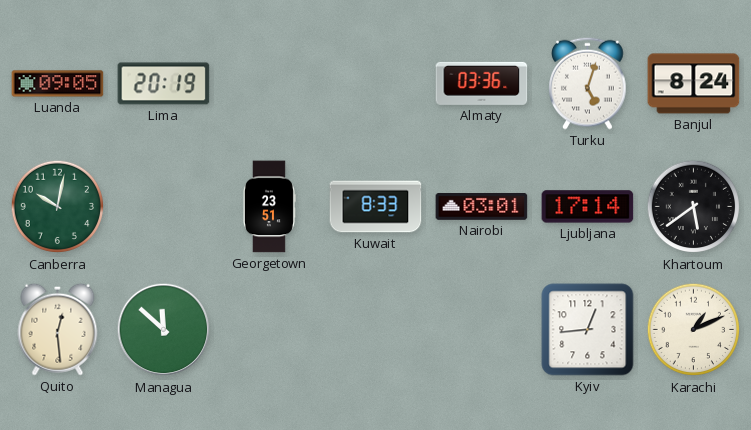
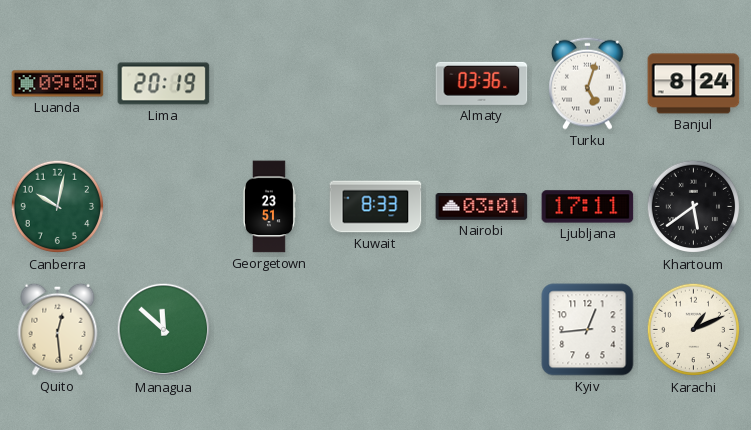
Ljubljana: 17:14 -> 17:11 (588, 207)
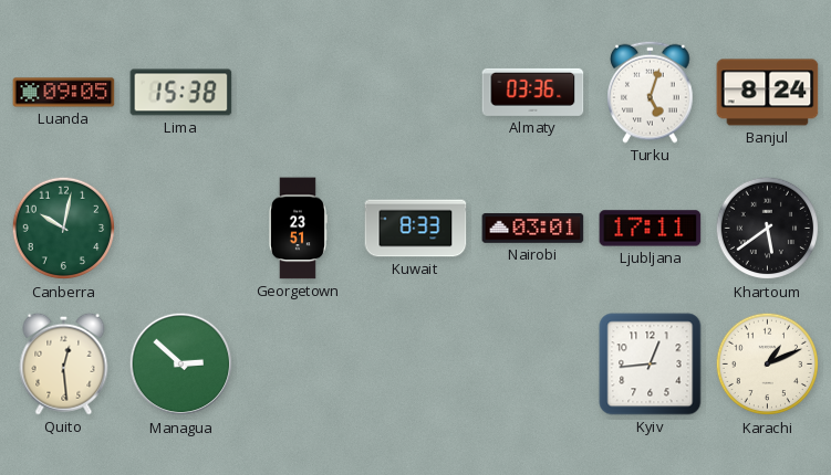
Lima: 20:19 -> 15:38 (181, 93)
Managua: 11:52 -> 2:52 (181, 365)
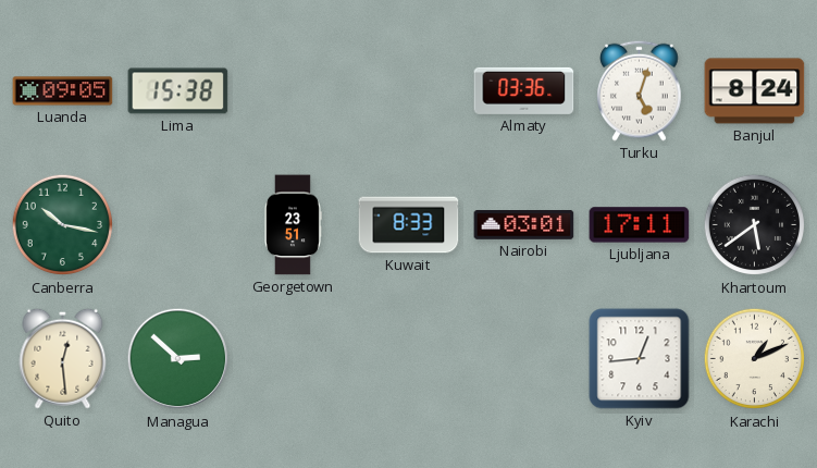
Canberra: 10:02 -> 10:17 (63, 225)
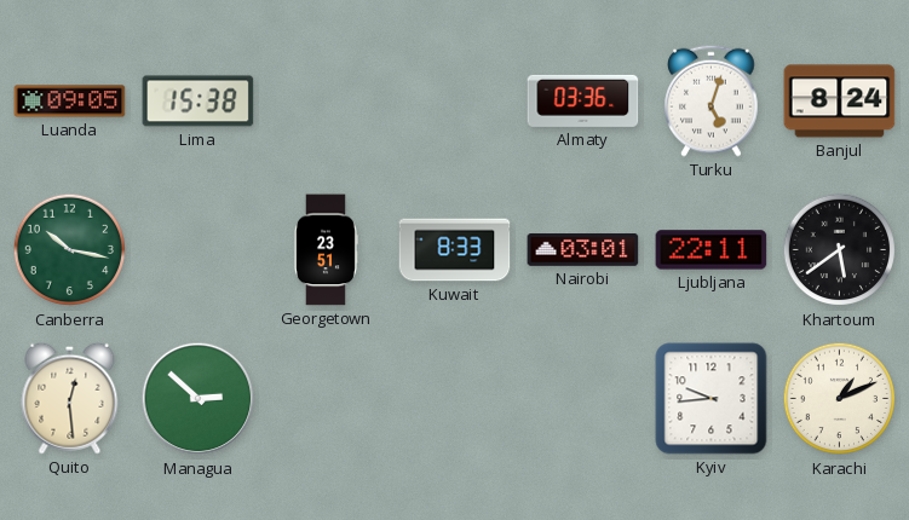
Ljubljana: 17:11 -> 22:11 (712, 250)
Kyiv: 12:44 -> 9:44 (712, 399)
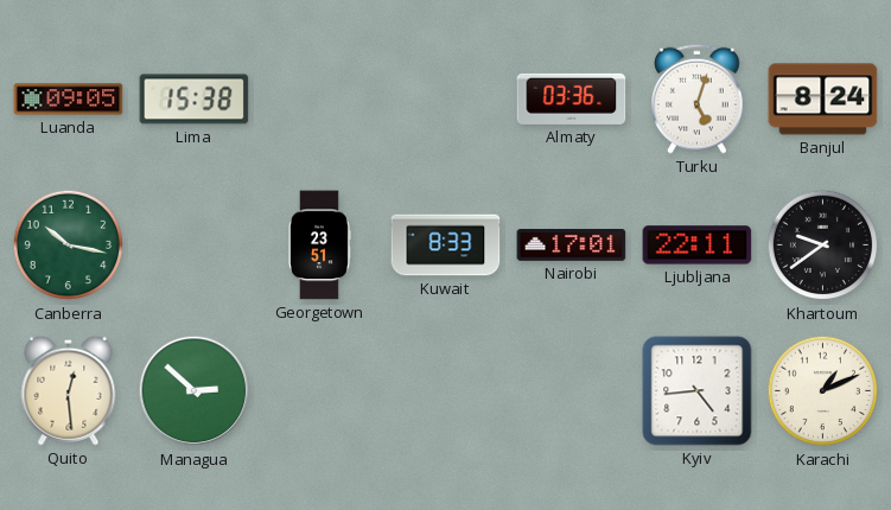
Nairobi: 03:01 -> 17:01 (572, 246)
Khartoum: 5:39 -> 9:39 (823, 246)
Kyiv: 9:44 -> 4:44 (698, 391)
